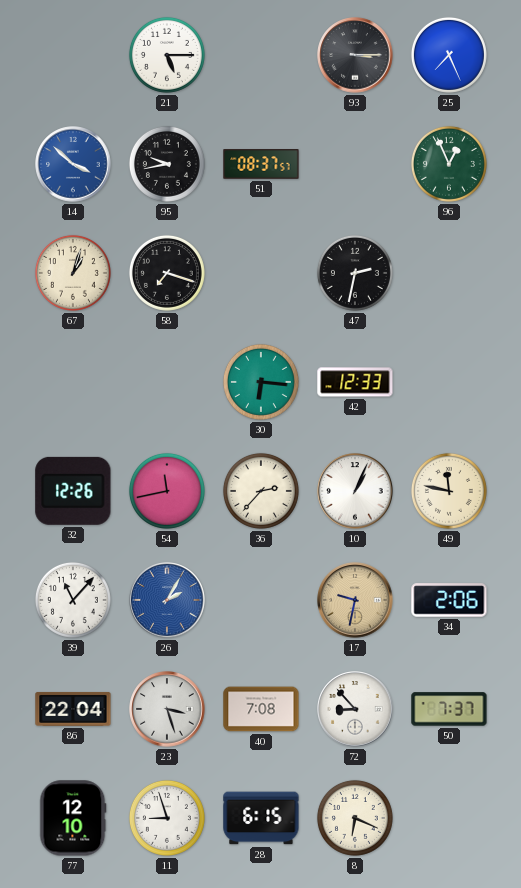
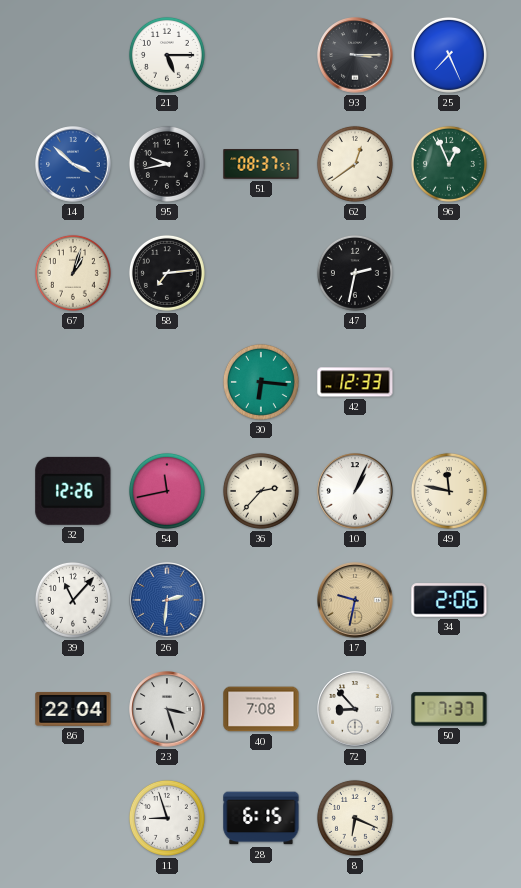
62: none -> 12:39 (355, 164)
58: 7:18 -> 7:14 (167, 273)
26: 2:05 -> 2:31 (167, 600)
77: 12:10 -> none (73, 818)
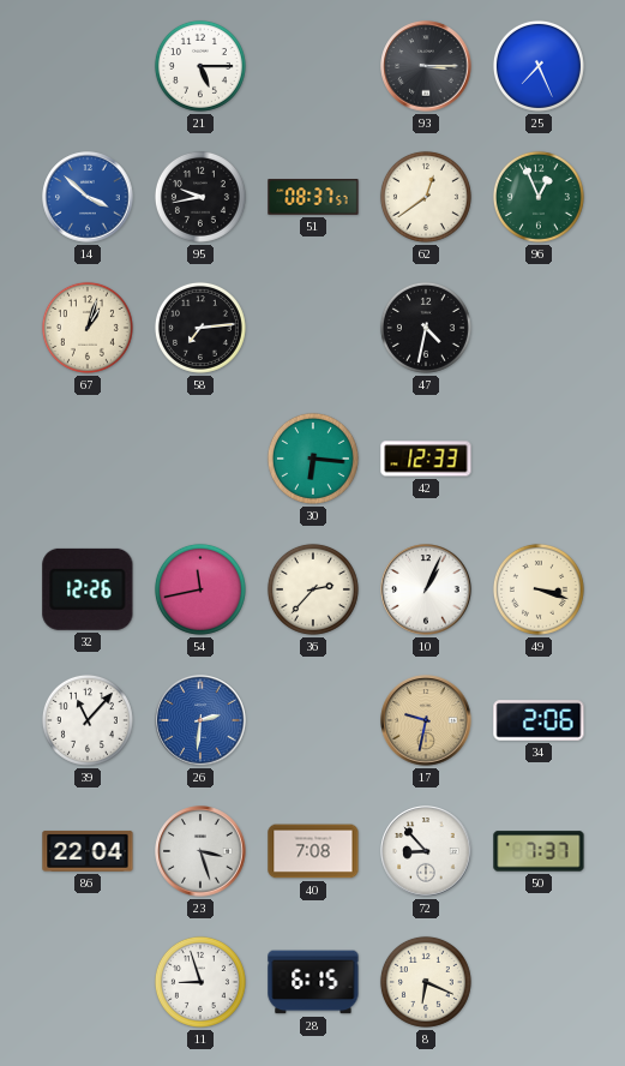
47: 2:32 -> 4:32 (426, 328)
49: 11:47 -> 3:18 (539, 589)
